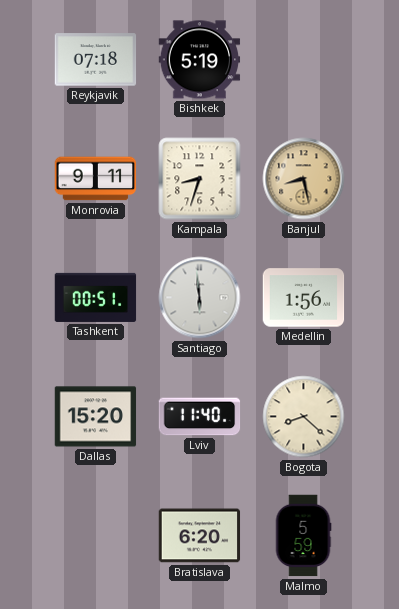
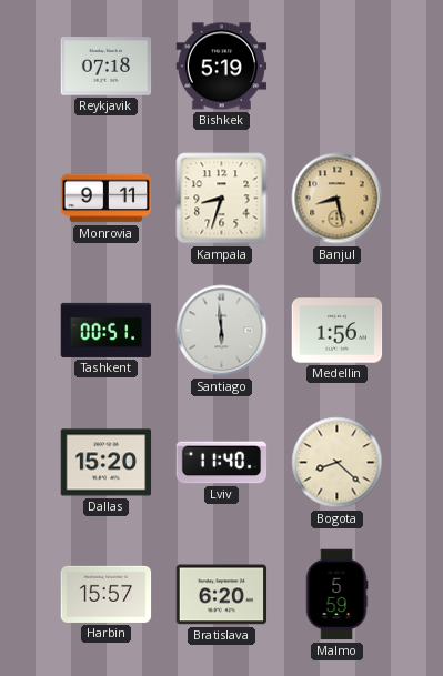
Harbin: none -> 15:57 (107, 594)
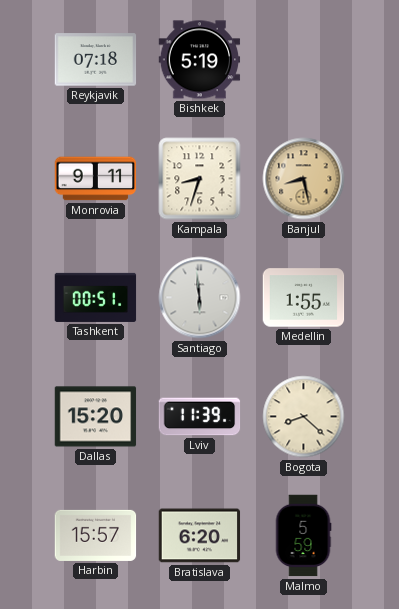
Medellin: 1:56 -> 1:55 (304, 298)
Lviv: 11:40 -> 11:39 (200, 417)
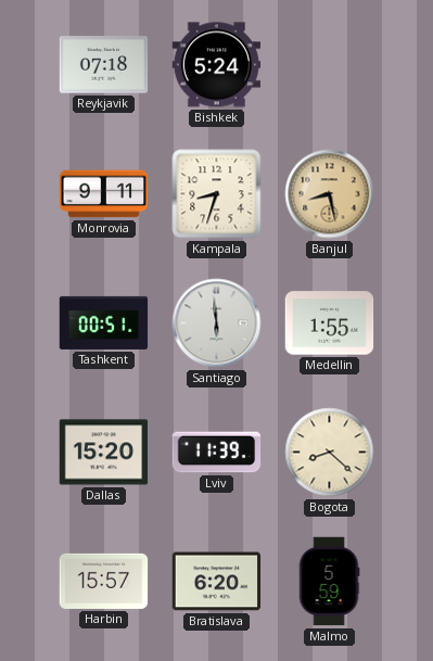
Bishkek: 5:19 -> 5:24 (217, 65)
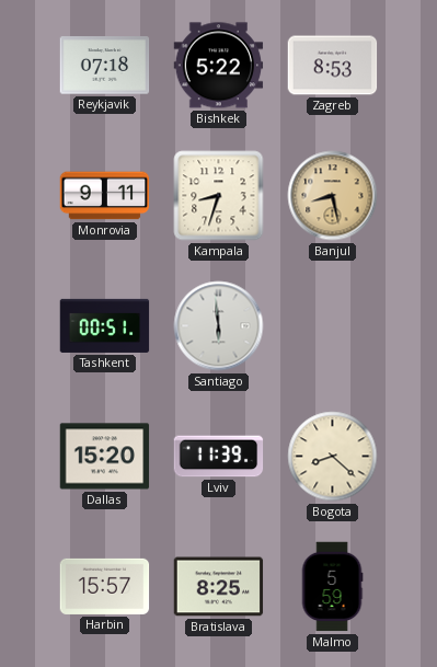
Bishkek: 5:24 -> 5:22 (219, 66)
Zagreb: none -> 8:53 (333, 66)
Medellin: 1:55 -> none (330, 323)
Bratislava: 6:20 -> 8:25 (219, 587)
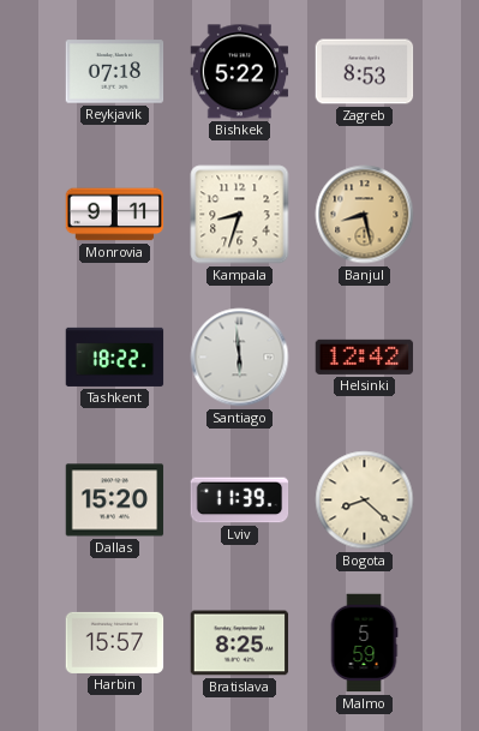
Tashkent: 00:51 -> 18:22 (115, 356)
Helsinki: none -> 12:42 (365, 356)
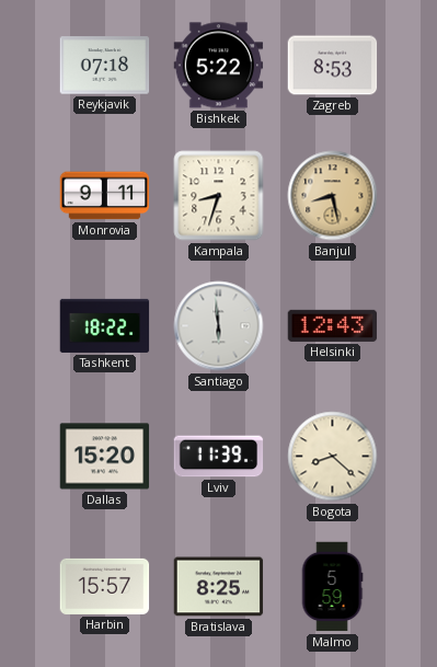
Helsinki: 12:42 -> 12:43 (333, 325)
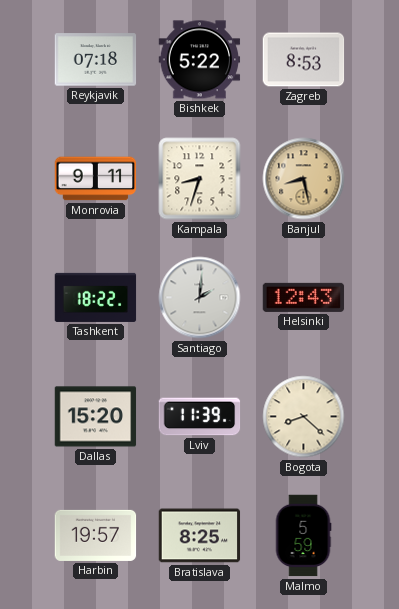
Santiago: 5:59 -> 2:01 (200, 298)
Harbin: 15:57 -> 19:57 (96, 535)
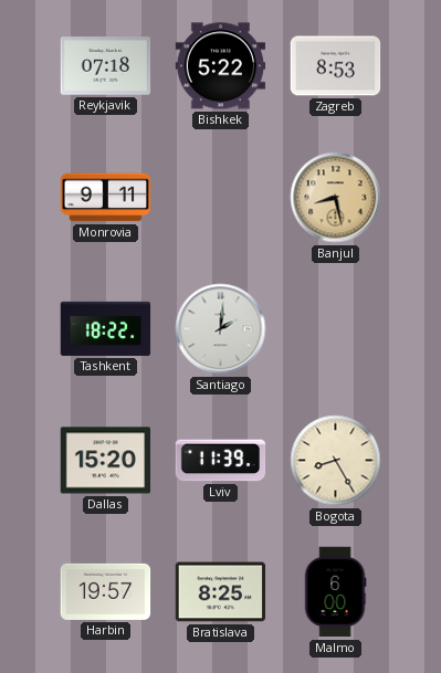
Kampala: 8:33 -> none (200, 179)
Helsinki: 12:43 -> none (304, 297)
Bogota: 8:22 -> 8:25 (336, 461)
Malmo: 5:59 -> 6:00 (335, 592)
